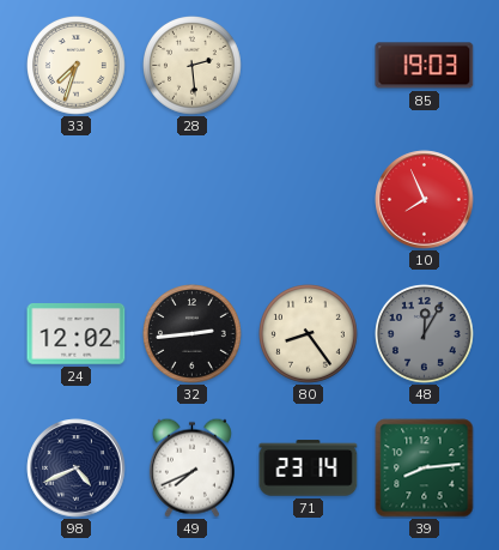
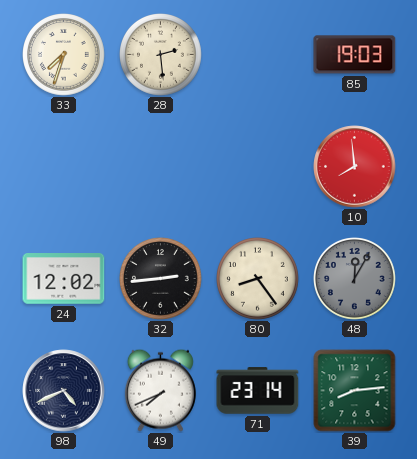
10: 7:56 -> 7:59 (355, 167)
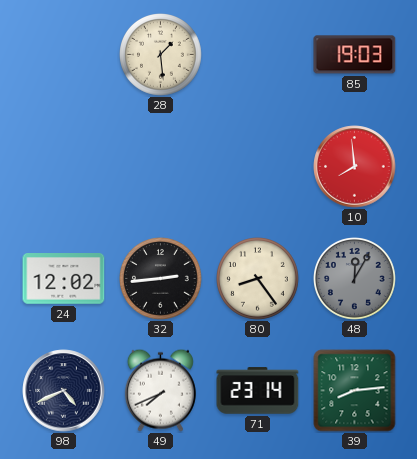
33: 7:33 -> none (64, 55)
28: 2:29 -> 1:29 (161, 55)
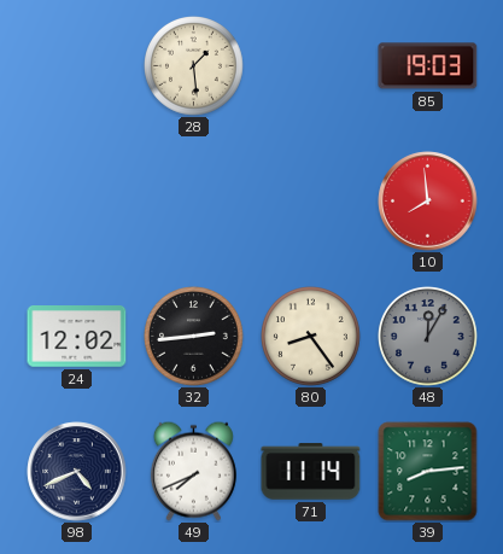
71: 23:14 -> 11:14 (311, 472)
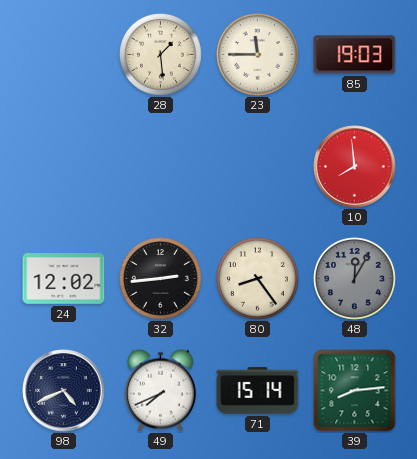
23: none -> 11:45 (258, 55)
71: 11:14 -> 15:14 (258, 391)
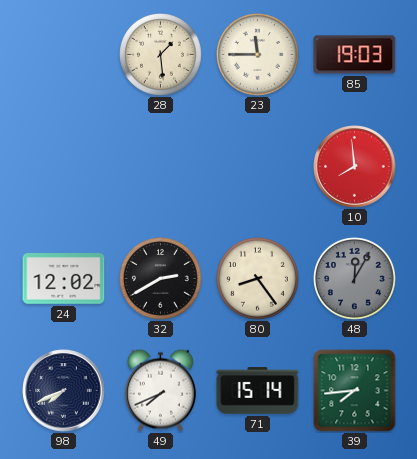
32: 2:44 -> 2:40 (161, 279)
98: 4:41 -> 7:41 (64, 391)
39: 8:14 -> 7:44 (355, 391)
